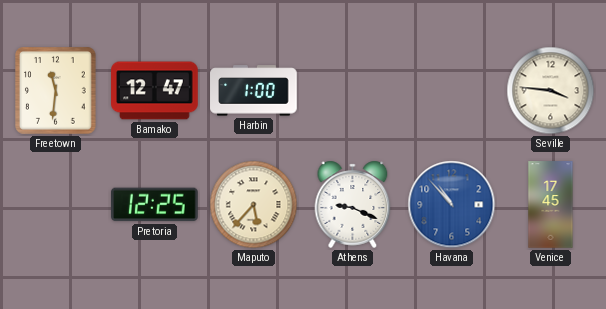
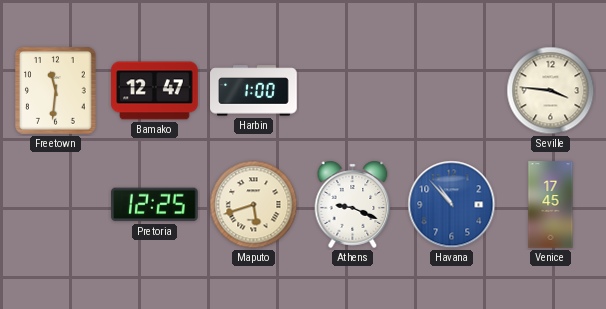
Maputo: 5:37 -> 5:42 (254, 205)
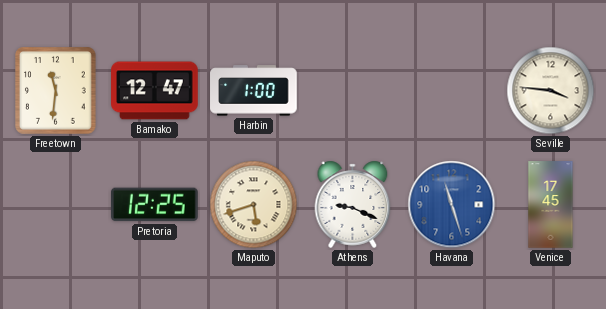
Havana: 10:53 -> 11:27 (452, 205)
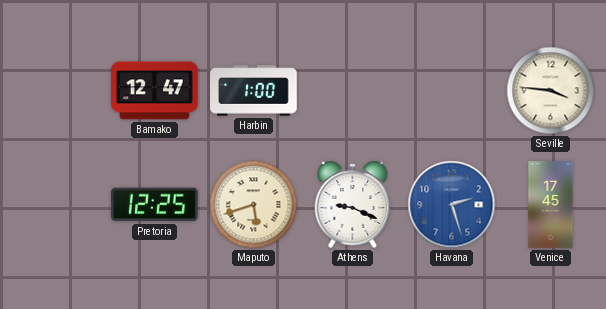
Freetown: 11:31 -> none (56, 91)
Havana: 11:27 -> 2:27 (452, 205)
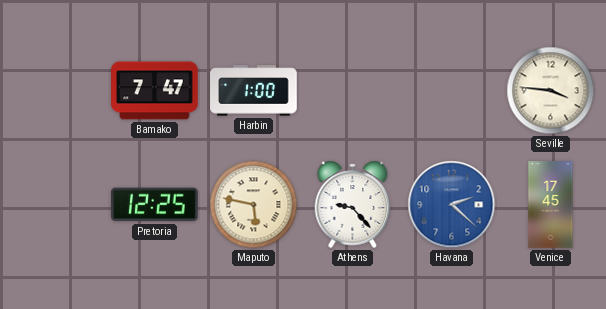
Bamako: 12:47 -> 7:47 (155, 91)
Maputo: 5:42 -> 5:47 (254, 205)
Athens: 9:19 -> 9:23 (353, 204)
Havana: 2:27 -> 2:22 (452, 205)
